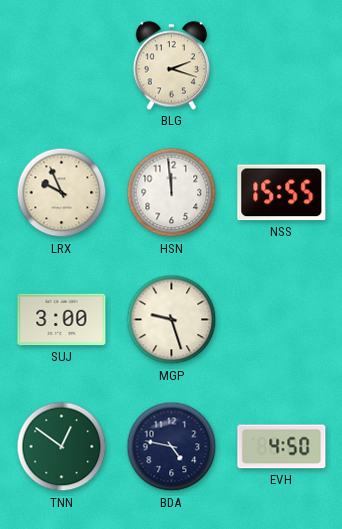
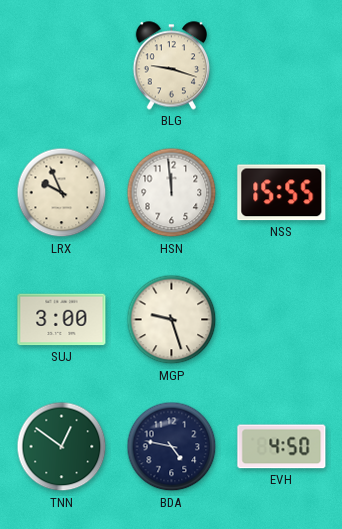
BLG: 2:18 -> 9:18 (171, 66)
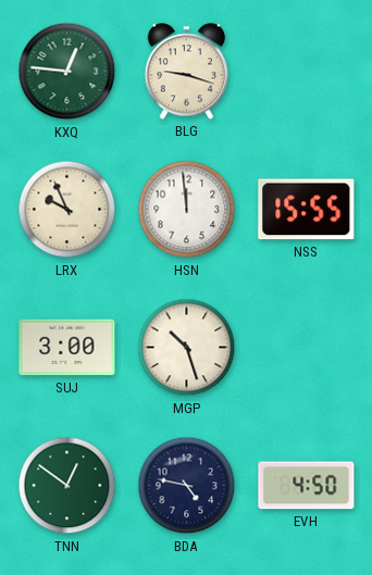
KXQ: none -> 12:46 (67, 72)
MGP: 9:27 -> 10:27 (187, 348)
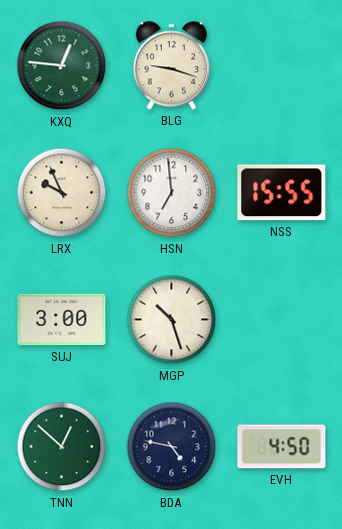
HSN: 11:59 -> 6:59 (172, 193)
TNN: 12:51 -> 12:52 (62, 447)
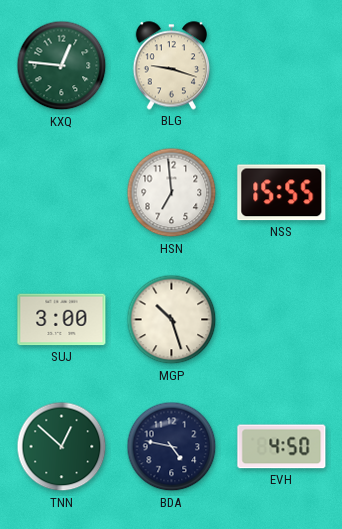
LRX: 9:56 -> none (62, 193)
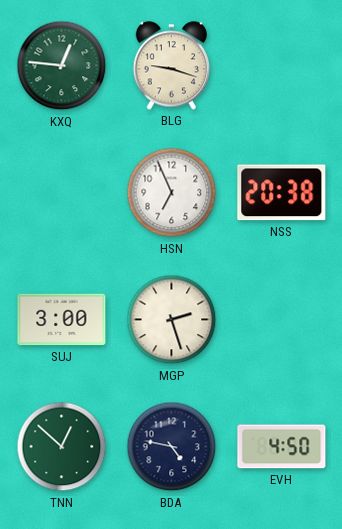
HSN: 6:59 -> 6:56 (172, 193)
NSS: 15:55 -> 20:38 (282, 193)
MGP: 10:27 -> 2:27 (172, 320)
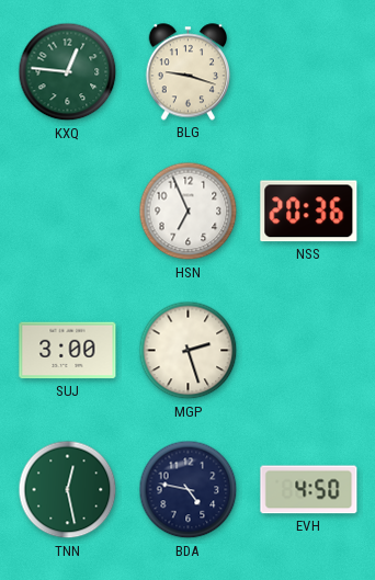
NSS: 20:38 -> 20:36 (309, 212)
TNN: 12:52 -> 12:28 (68, 490)
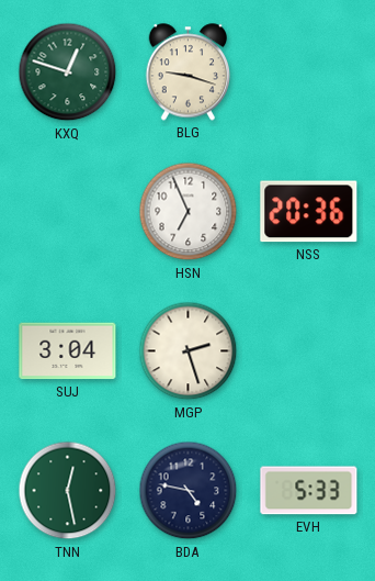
KXQ: 12:46 -> 12:48 (68, 72)
SUJ: 3:00 -> 3:04 (68, 351)
EVH: 4:50 -> 5:33 (309, 491)
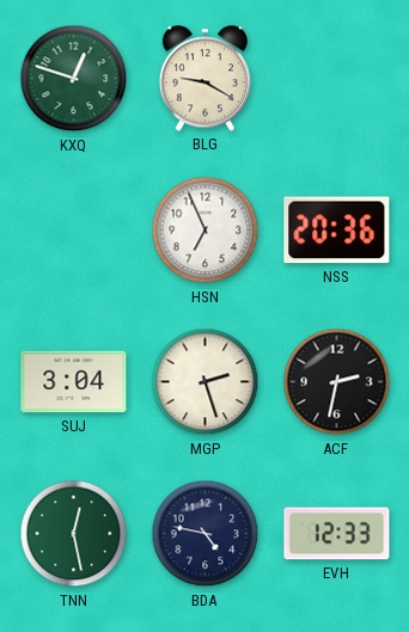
BLG: 9:18 -> 9:20 (204, 79)
ACF: none -> 2:32 (337, 382)
EVH: 5:33 -> 12:33 (337, 534)
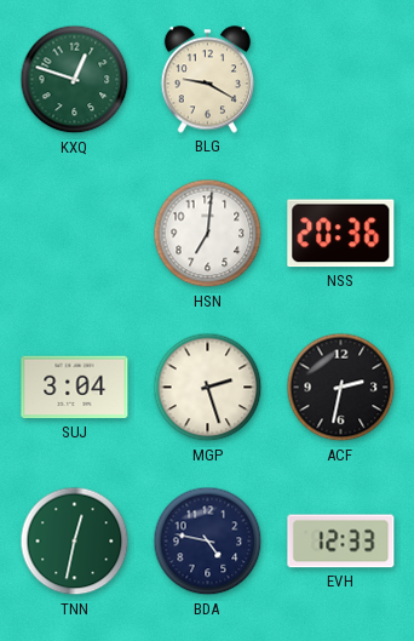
HSN: 6:56 -> 7:01 (208, 234)
TNN: 12:28 -> 12:32 (75, 542)
